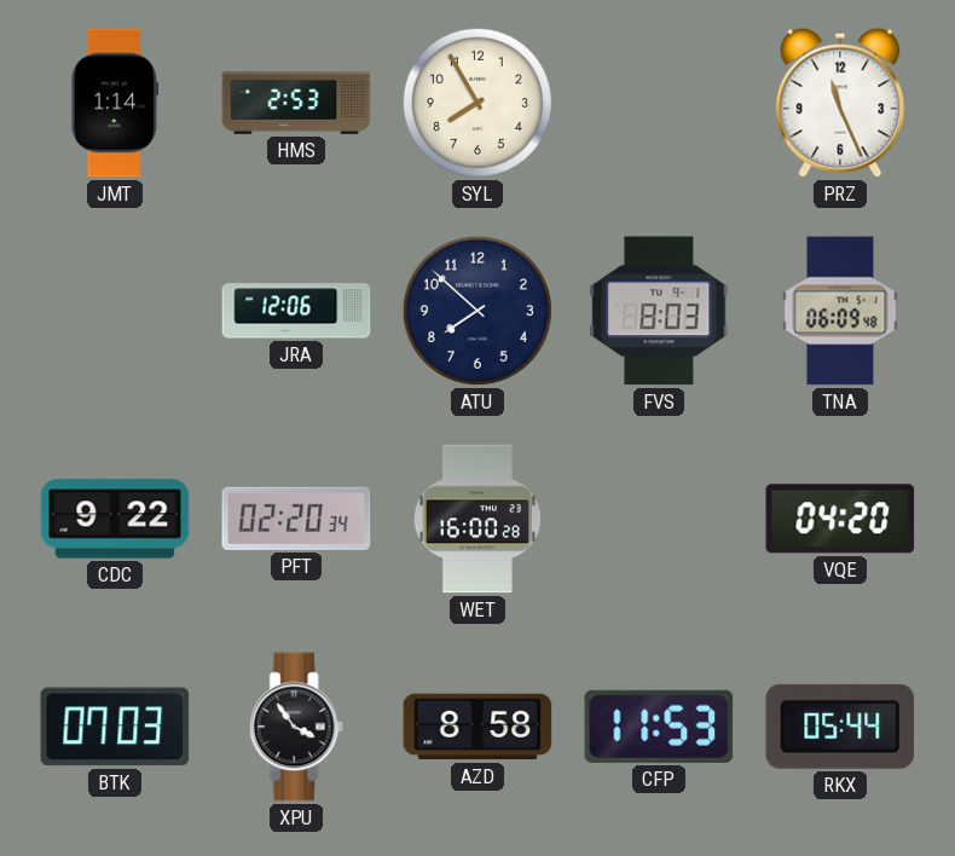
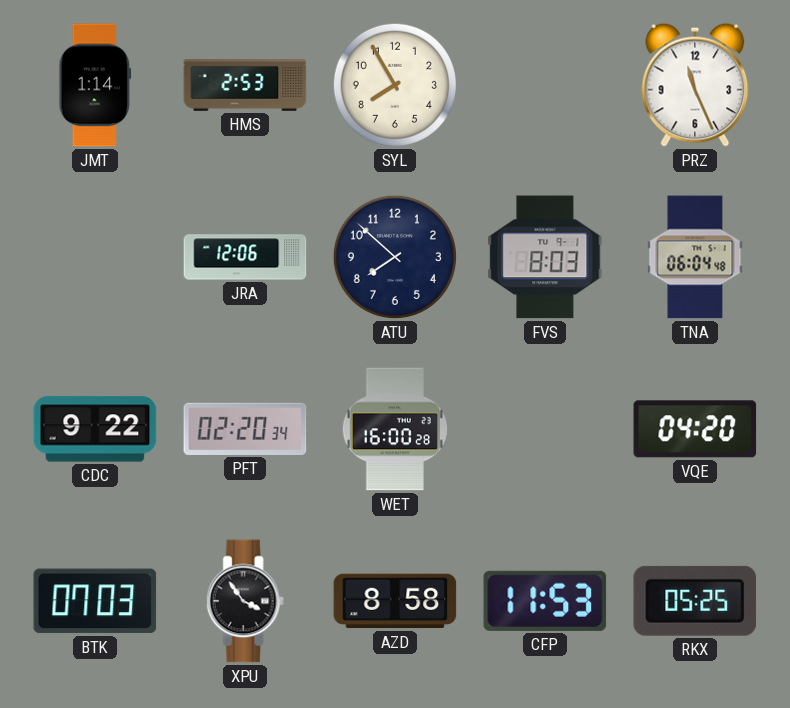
TNA: 06:09 -> 06:04 (695, 257)
RKX: 05:44 -> 05:25 (695, 601)
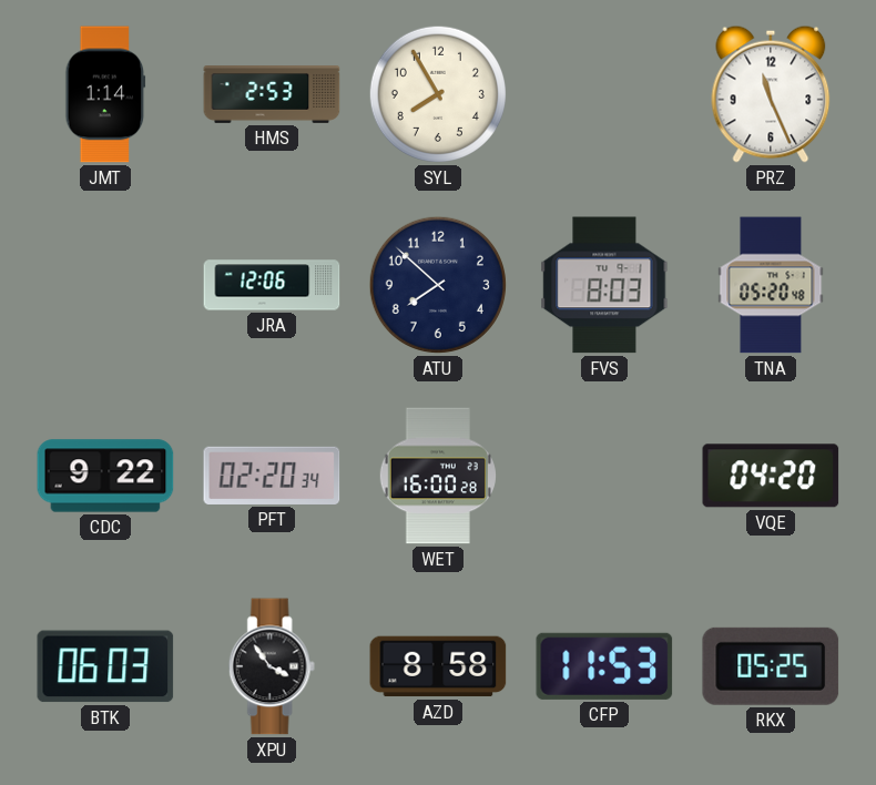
TNA: 06:04 -> 05:20 (771, 285)
BTK: 07:03 -> 06:03 (105, 666)
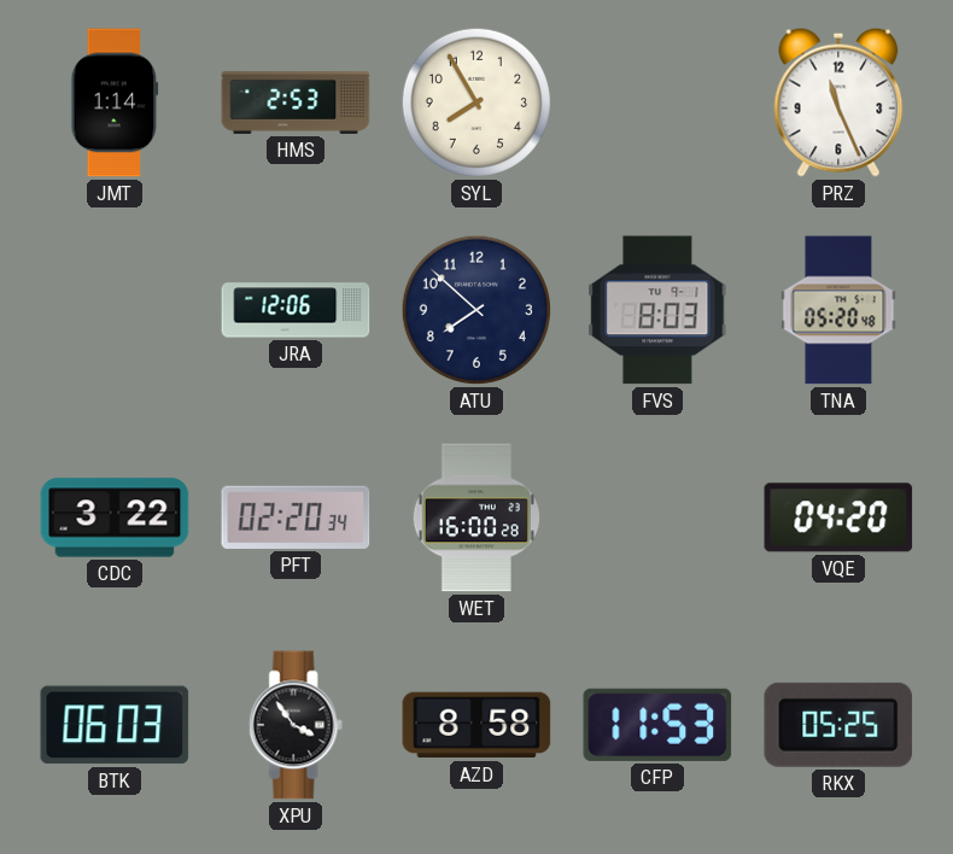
CDC: 9:22 -> 3:22 (115, 517)
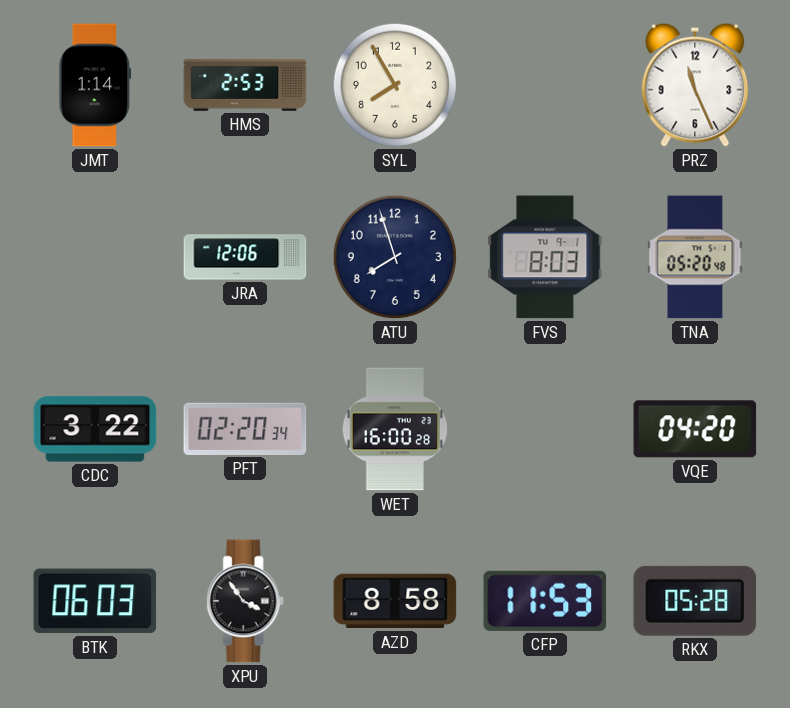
ATU: 7:52 -> 7:57 (395, 257)
RKX: 05:25 -> 05:28 (695, 601)
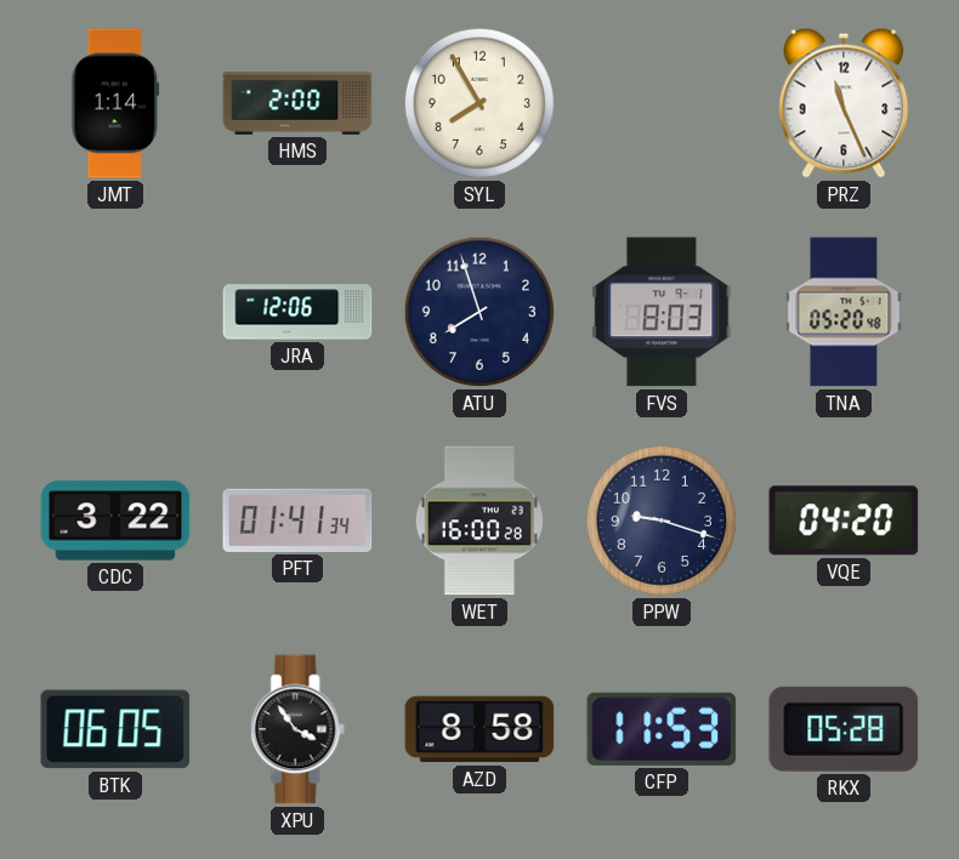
HMS: 2:53 -> 2:00 (297, 104)
PFT: 02:20 -> 01:41 (297, 520)
PPW: none -> 9:18 (662, 520)
BTK: 06:03 -> 06:05 (115, 729)
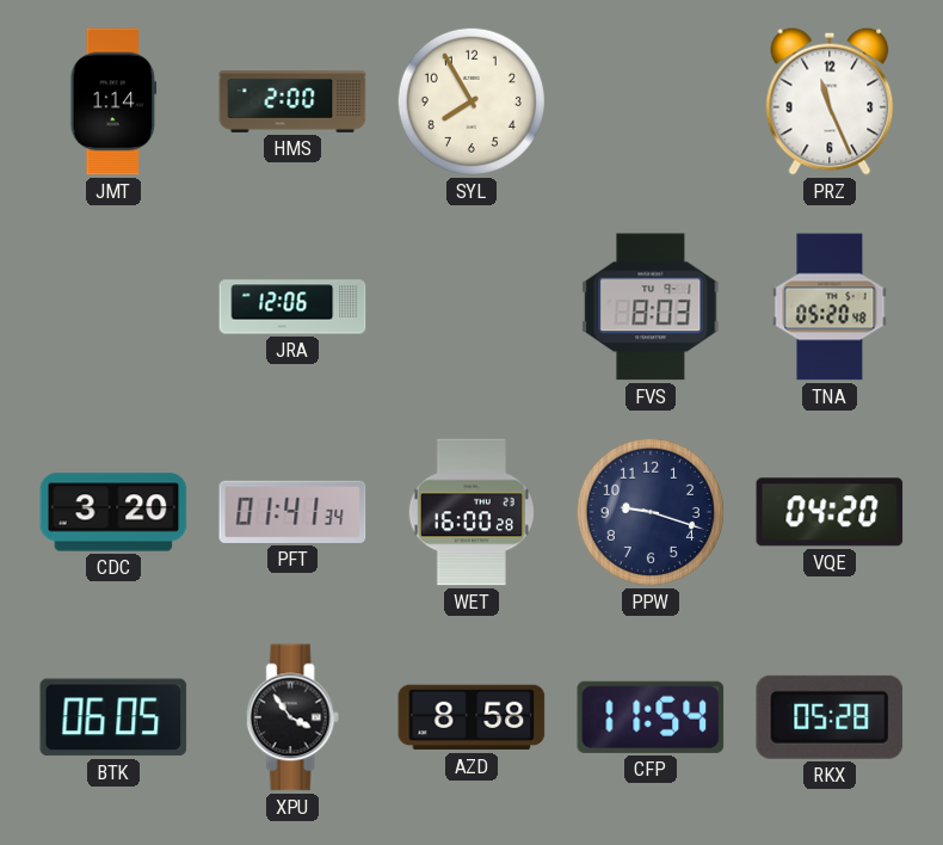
ATU: 7:57 -> none (479, 312)
CDC: 3:22 -> 3:20 (113, 512)
CFP: 11:53 -> 11:54 (651, 717)
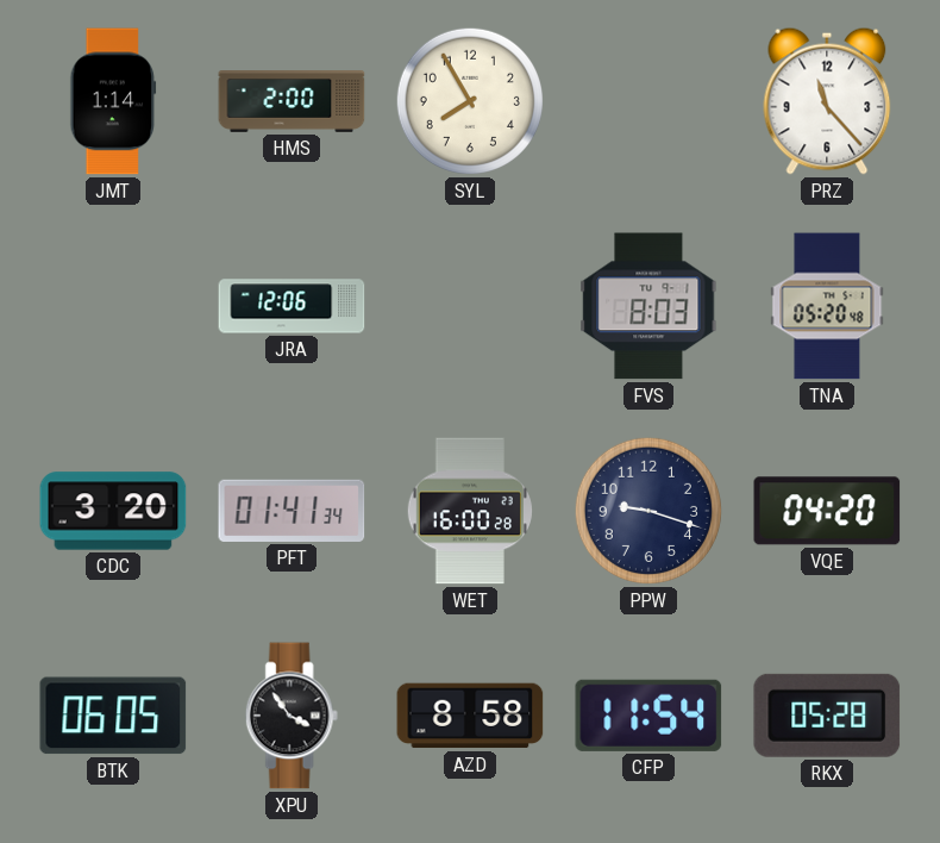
PRZ: 11:26 -> 11:23 (827, 101)
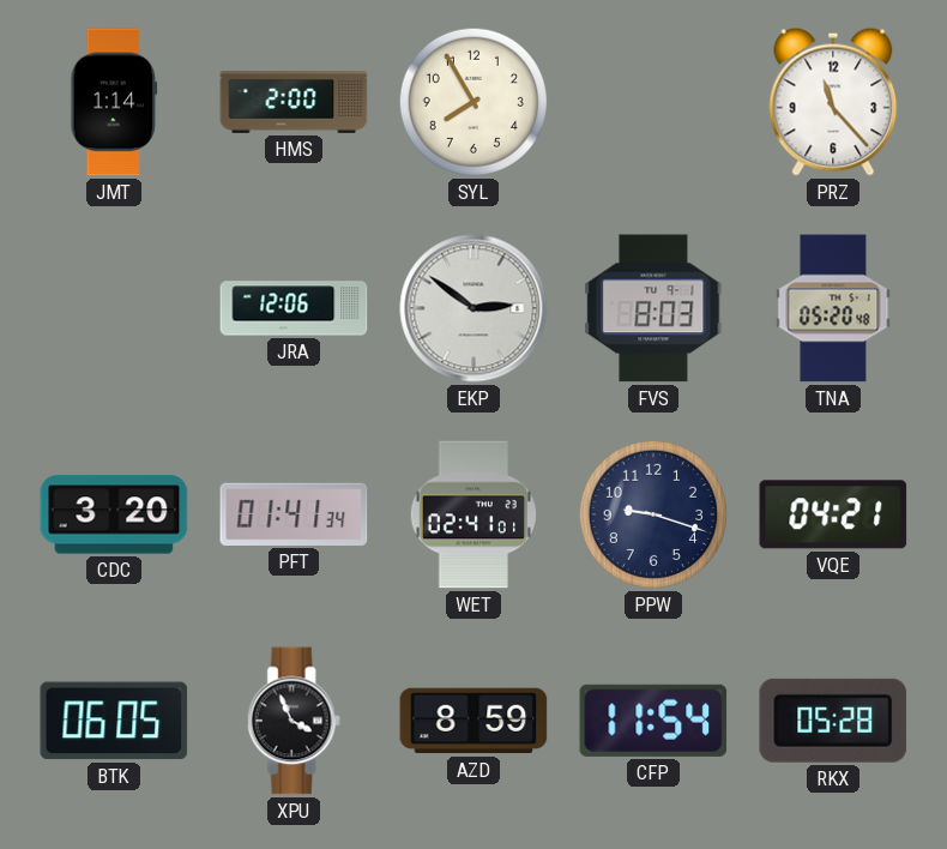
EKP: none -> 2:51 (473, 308)
WET: 16:00 -> 02:41 (473, 514)
VQE: 04:20 -> 04:21 (833, 514)
XPU: 3:54 -> 3:56 (294, 721)
AZD: 8:58 -> 8:59 (473, 721)
